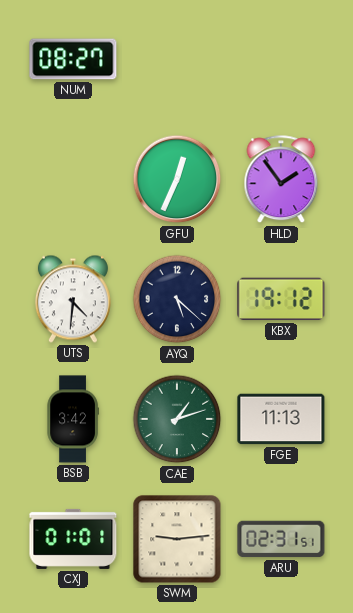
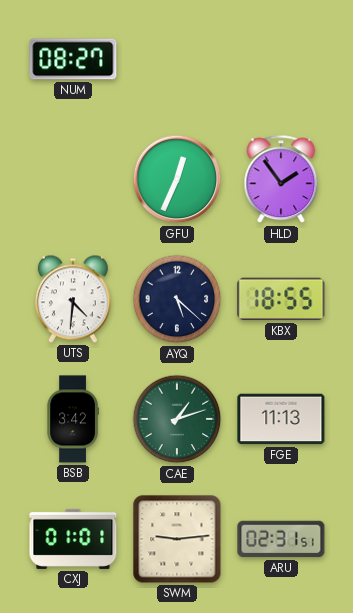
KBX: 19:12 -> 18:55 (281, 299)
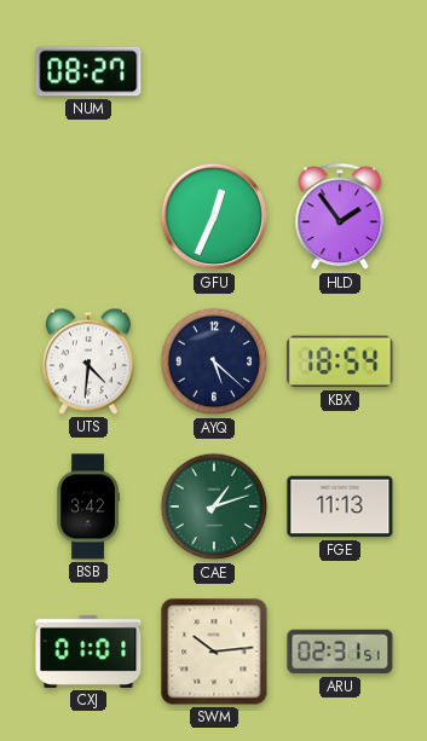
KBX: 18:55 -> 18:54 (340, 361)
SWM: 9:14 -> 10:14 (214, 652)
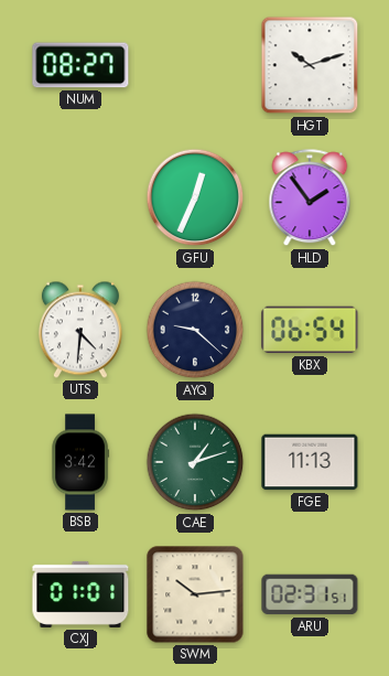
HGT: none -> 10:12 (310, 65)
AYQ: 5:22 -> 9:22 (195, 330)
KBX: 18:54 -> 06:54 (310, 330)
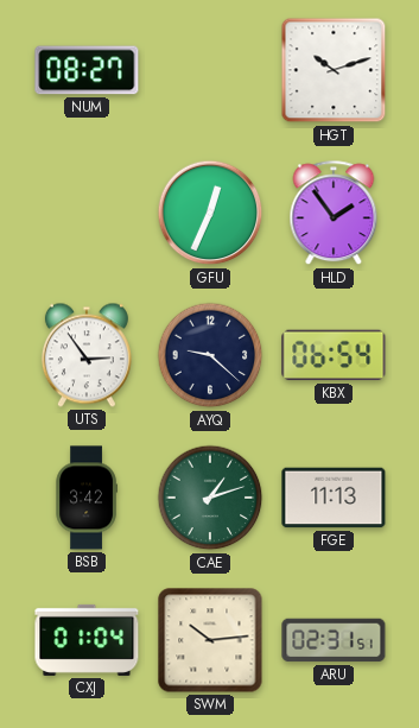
UTS: 4:31 -> 2:54 (87, 355)
CXJ: 01:01 -> 01:04 (87, 640)
